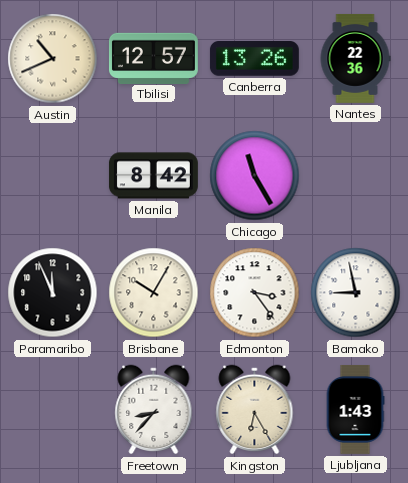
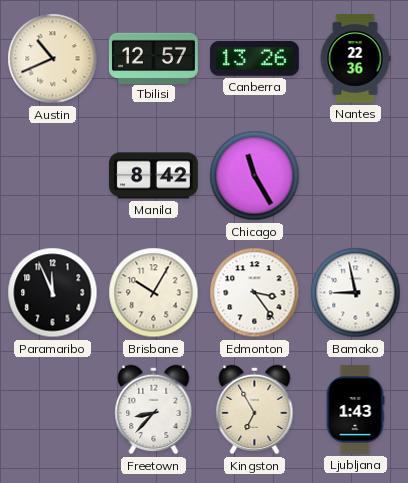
Kingston: 6:25 -> 6:55 (255, 410)
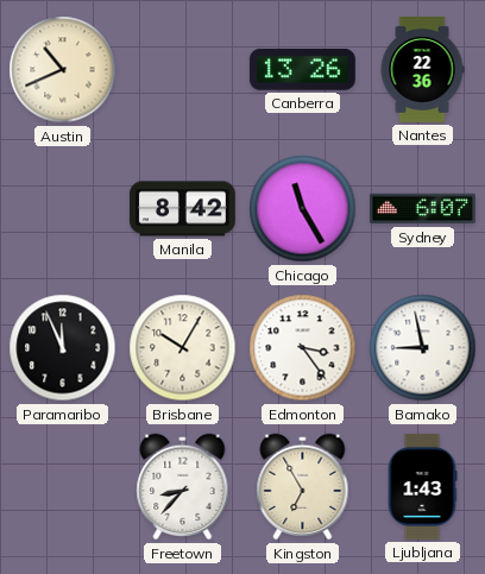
Tbilisi: 12:57 -> none (153, 58)
Sydney: none -> 6:07 (422, 209)
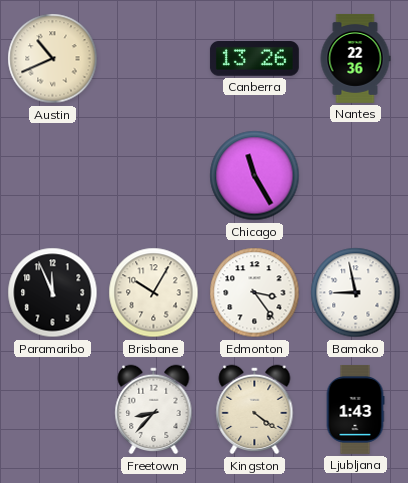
Manila: 8:42 -> none (182, 209)
Sydney: 6:07 -> none (422, 209)
Kingston: 6:55 -> 4:21 (255, 410)
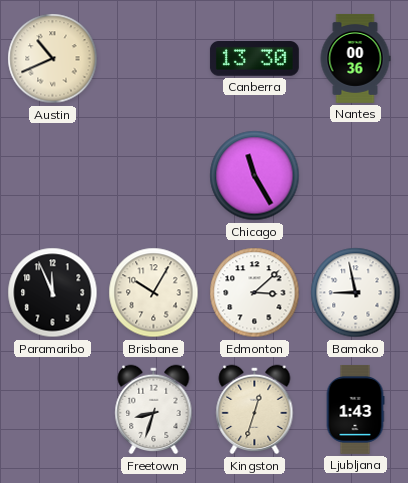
Canberra: 13:26 -> 13:30 (254, 59)
Nantes: 22:36 -> 00:36 (355, 58)
Edmonton: 3:24 -> 3:08 (255, 293)
Freetown: 8:37 -> 8:33 (154, 410)
Kingston: 4:21 -> 12:33 (255, 410)
